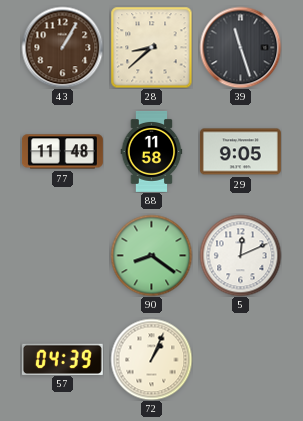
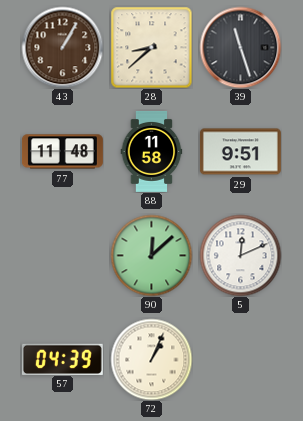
29: 9:05 -> 9:51 (240, 152)
90: 8:21 -> 12:08 (151, 255)
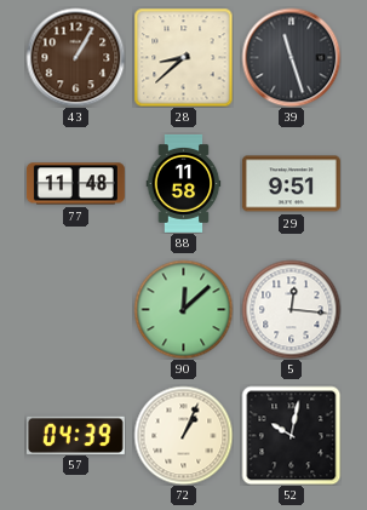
5: 12:11 -> 12:16 (291, 309)
52: none -> 10:02 (291, 435)
